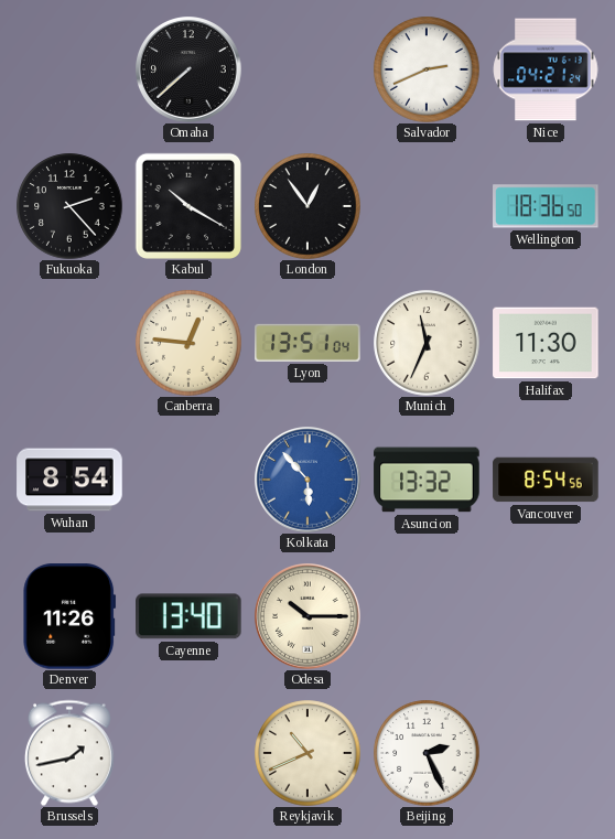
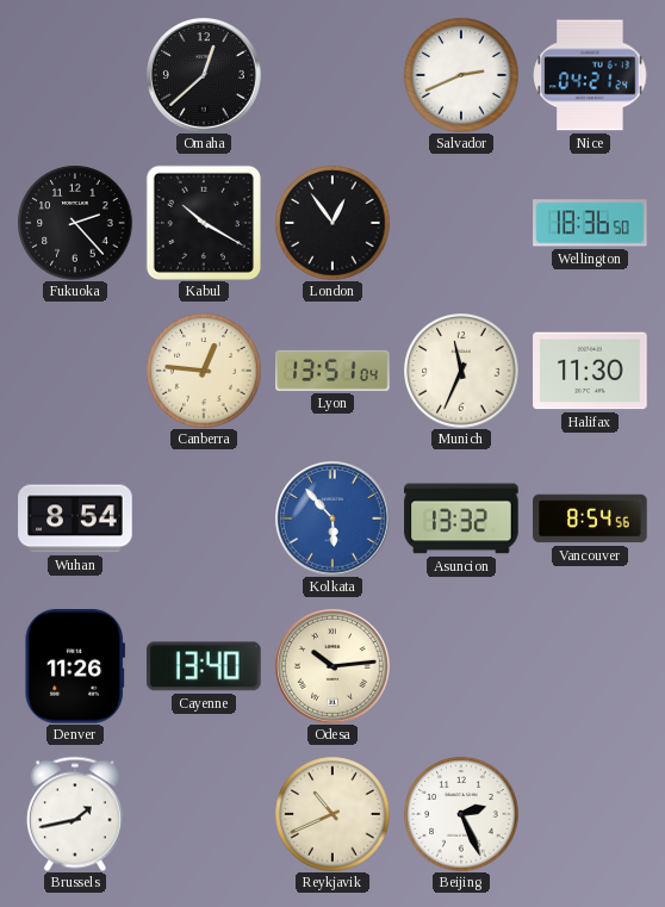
Omaha: 7:38 -> 12:38 (205, 76)
Odesa: 10:15 -> 10:14 (334, 667)
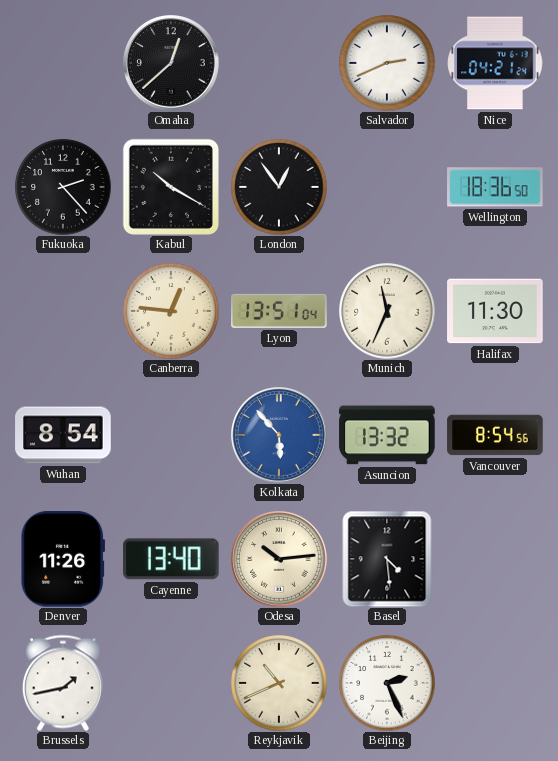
Basel: none -> 4:29 (387, 559)
